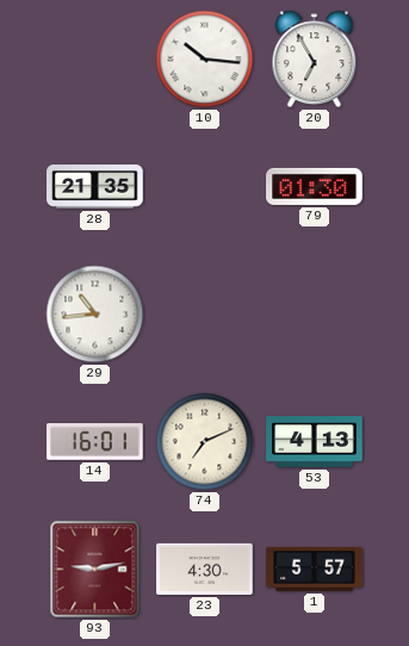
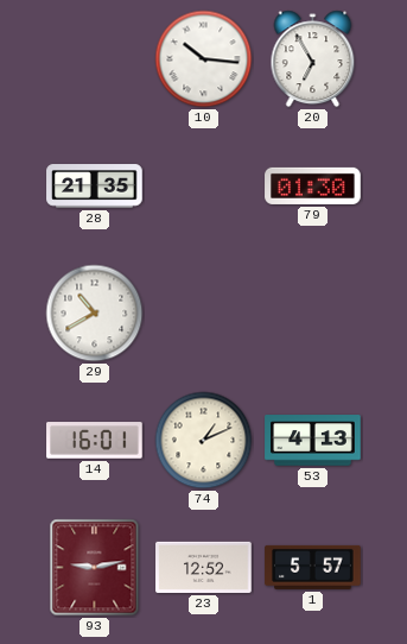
29: 10:44 -> 10:40 (95, 314)
74: 7:11 -> 1:11 (204, 441)
23: 4:30 -> 12:52 (204, 567)
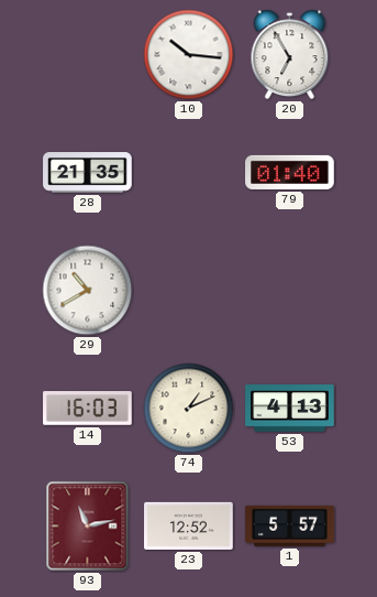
79: 01:30 -> 01:40 (290, 172)
14: 16:01 -> 16:03 (88, 409)
93: 9:13 -> 11:13 (88, 527)
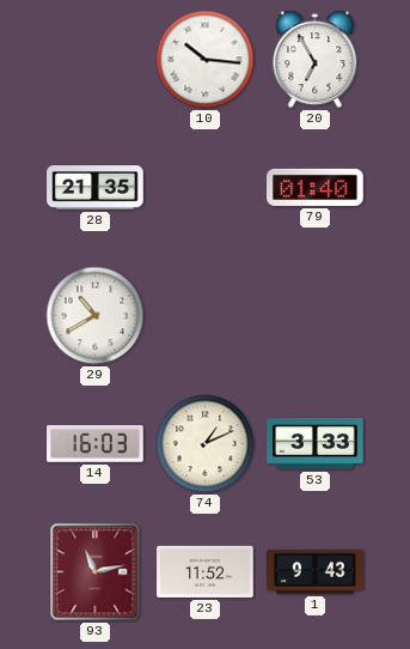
53: 4:13 -> 3:33 (316, 444)
23: 12:52 -> 11:52 (206, 571)
1: 5:57 -> 9:43 (316, 571)
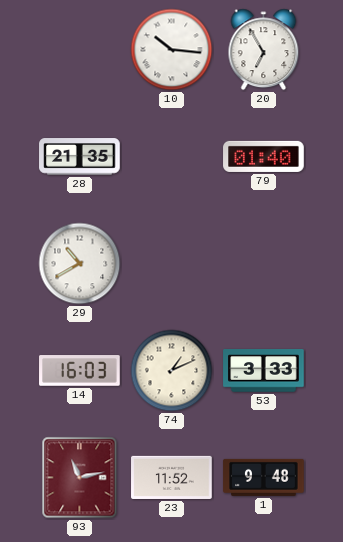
1: 9:43 -> 9:48 (264, 477)
